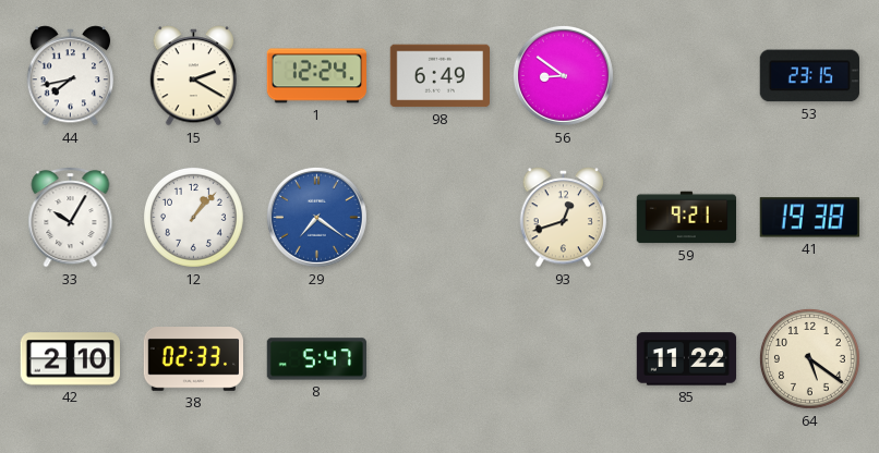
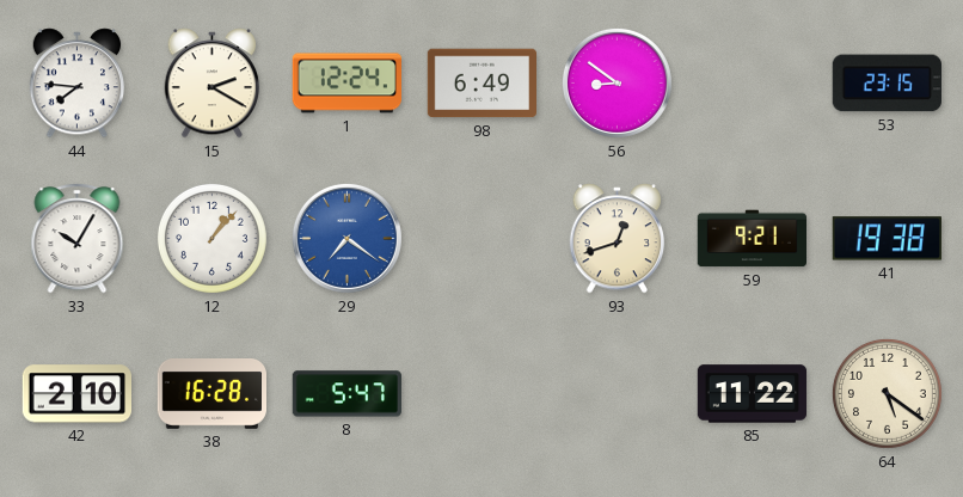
44: 7:43 -> 7:46 (78, 84)
38: 02:33 -> 16:28 (211, 394)
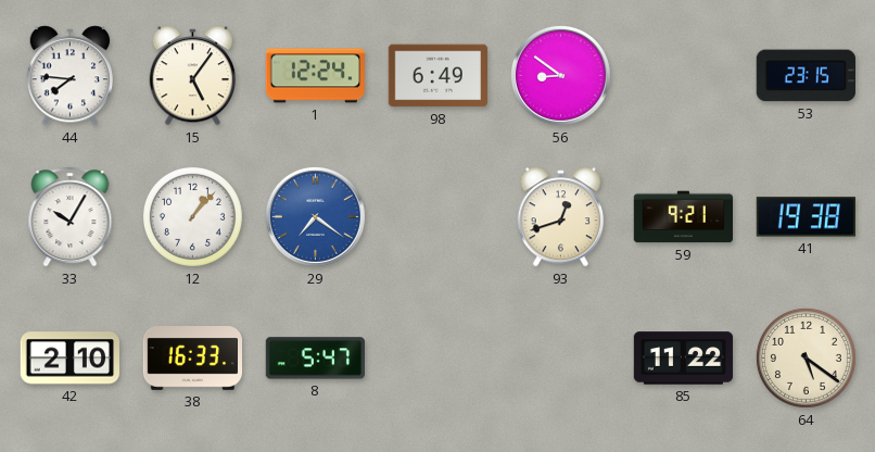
15: 2:20 -> 5:06 (193, 76)
38: 16:28 -> 16:33 (192, 359)
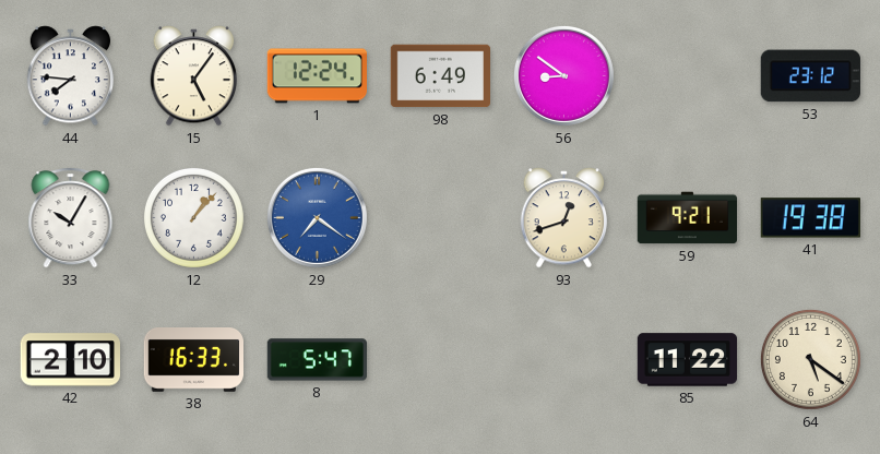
53: 23:15 -> 23:12 (810, 76)
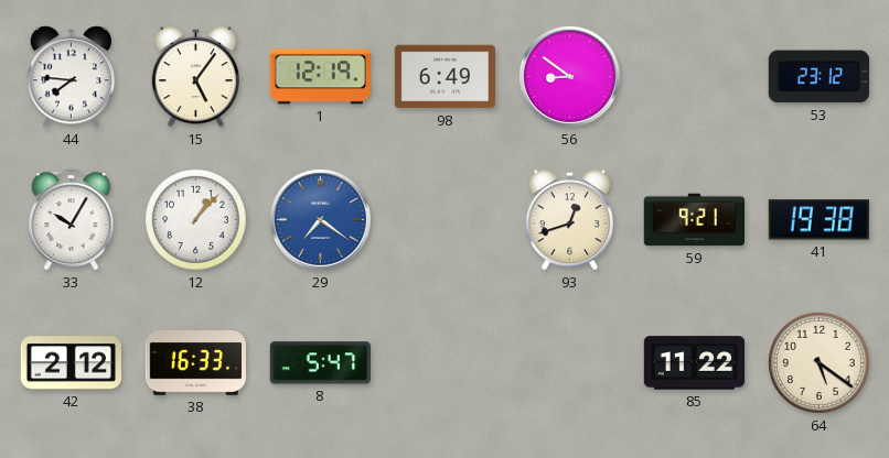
1: 12:24 -> 12:19 (320, 77)
42: 2:10 -> 2:12 (71, 363)
